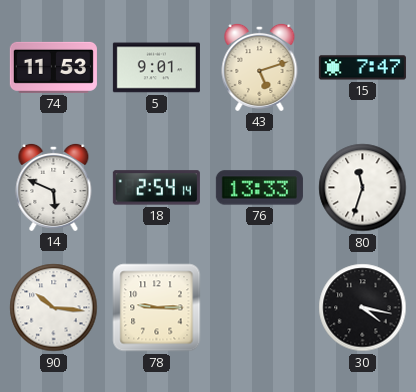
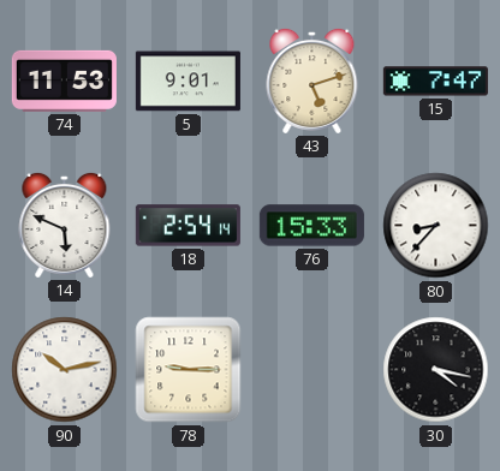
76: 13:33 -> 15:33 (311, 226)
80: 11:33 -> 8:37 (436, 226)
90: 10:16 -> 10:13 (65, 370)
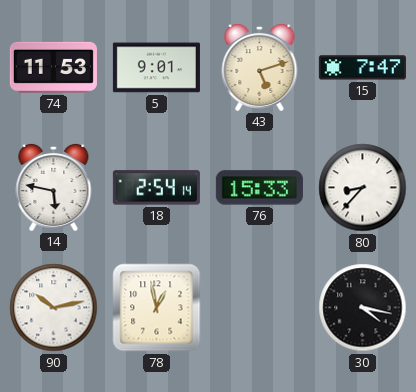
14: 5:49 -> 5:47 (54, 187)
78: 9:15 -> 12:58 (157, 308)
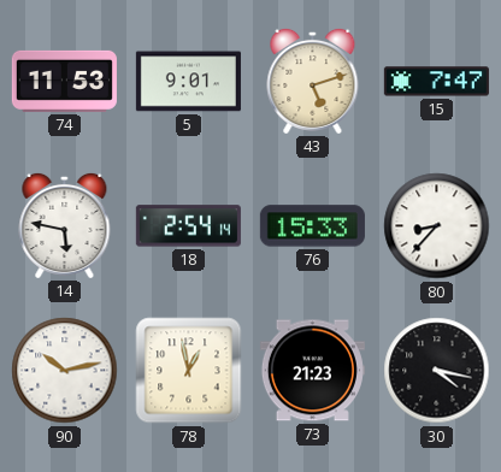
73: none -> 21:23 (312, 371)
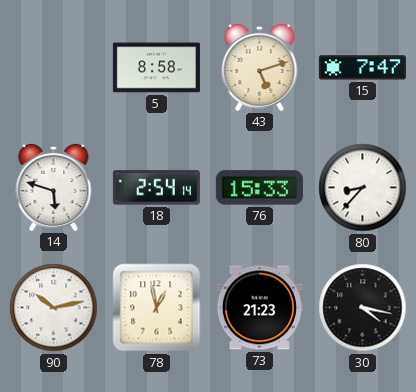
74: 11:53 -> none (64, 81)
5: 9:01 -> 8:58 (156, 68)
14: 5:47 -> 5:48 (54, 187)
